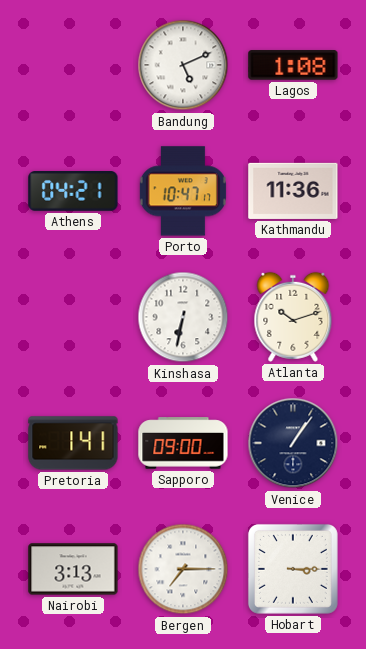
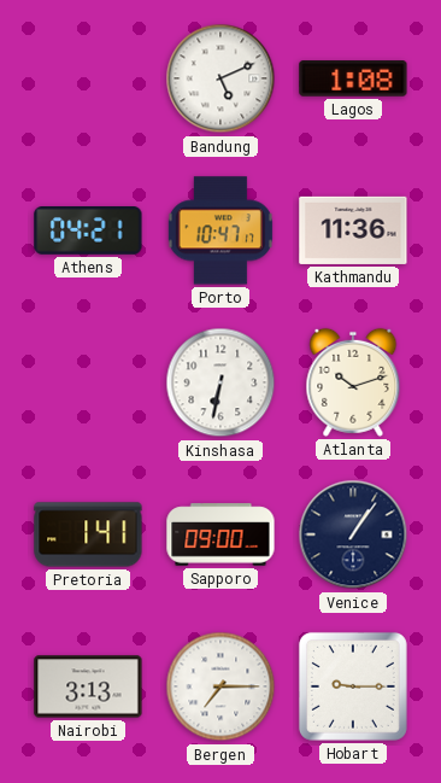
Hobart: 3:15 -> 9:15 (353, 686)
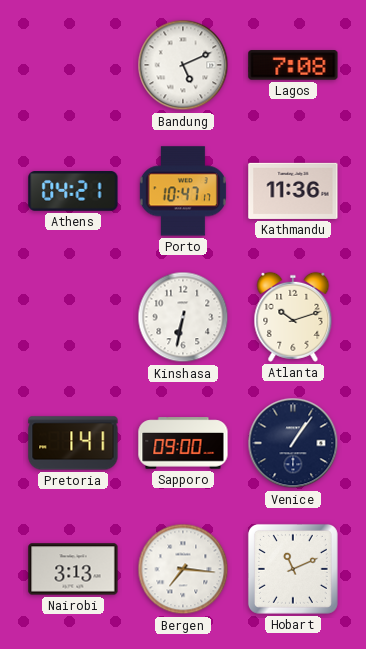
Lagos: 1:08 -> 7:08 (293, 65)
Bergen: 7:15 -> 7:16 (183, 569)
Hobart: 9:15 -> 11:11 (293, 569)
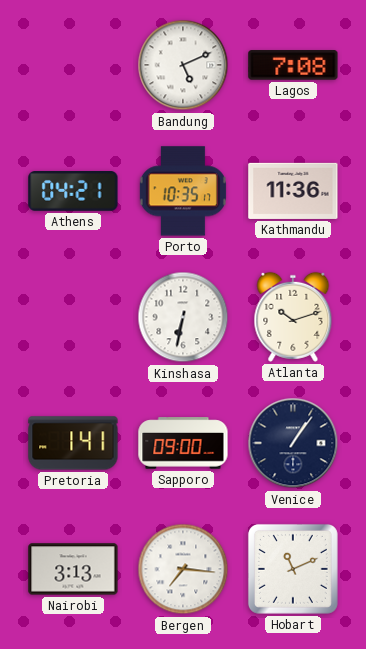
Porto: 10:47 -> 10:35 (183, 191)
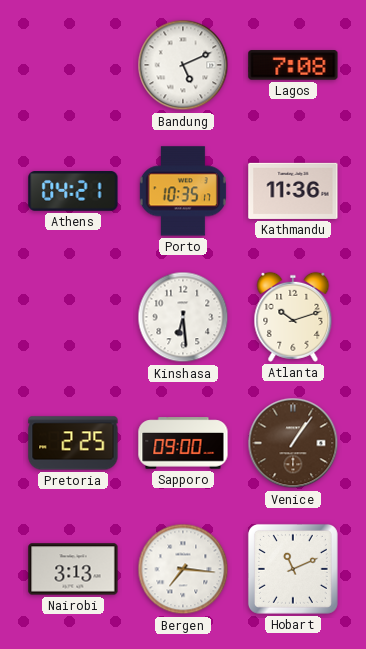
Kinshasa: 6:32 -> 6:29 (183, 317)
Pretoria: 1:41 -> 2:25 (73, 443)
Venice dial: navy -> brown (293, 443)
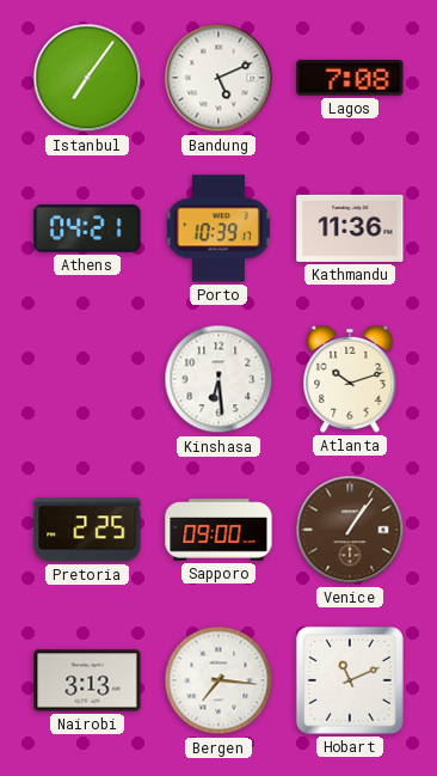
Istanbul: none -> 7:06 (87, 78)
Porto: 10:35 -> 10:39 (219, 228)
